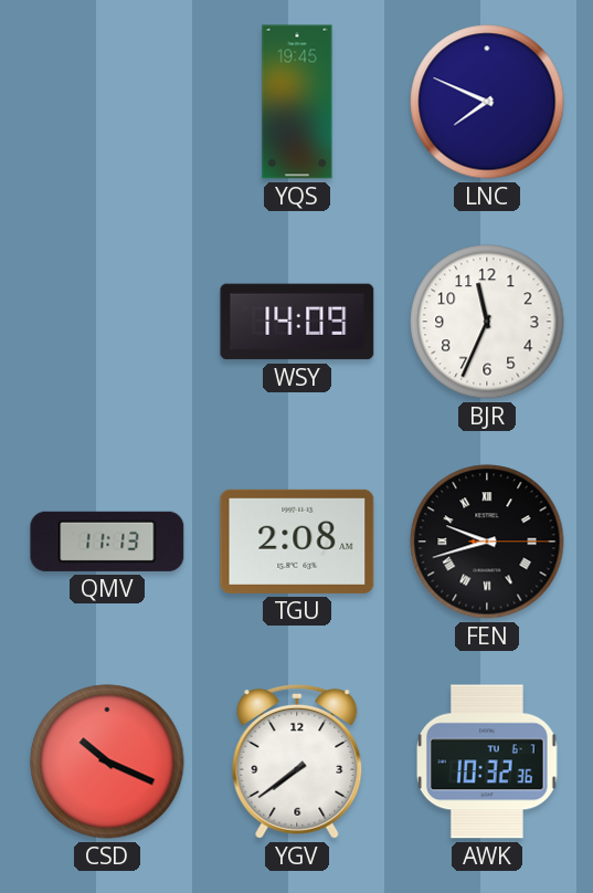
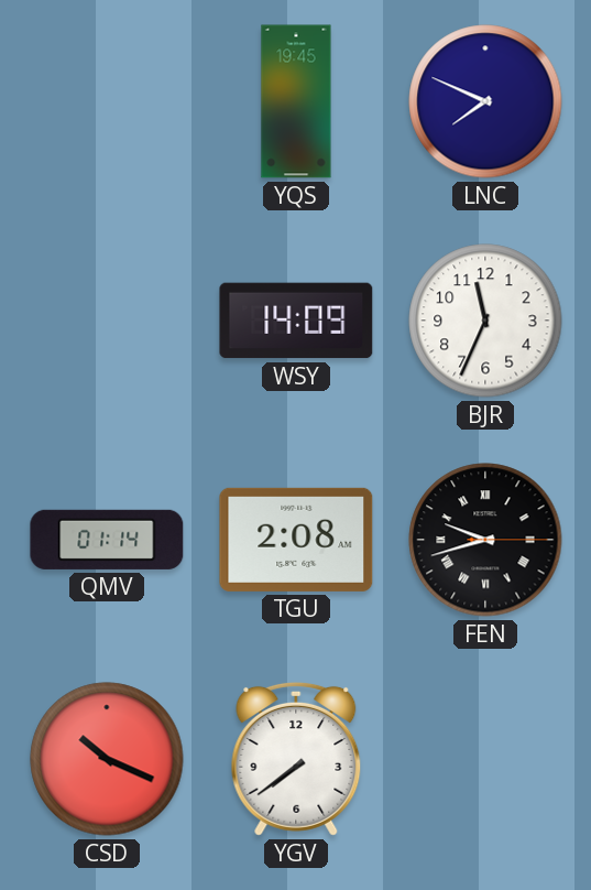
QMV: 11:13 -> 01:14 (107, 540)
AWK: 10:32 -> none (488, 761)
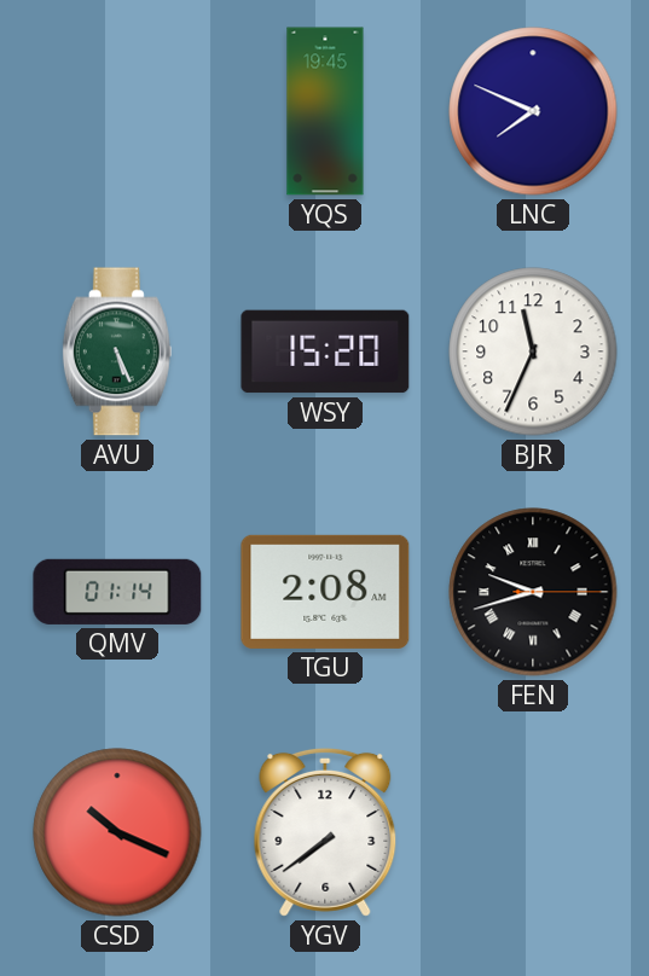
AVU: none -> 5:26 (117, 352)
WSY: 14:09 -> 15:20 (325, 352)
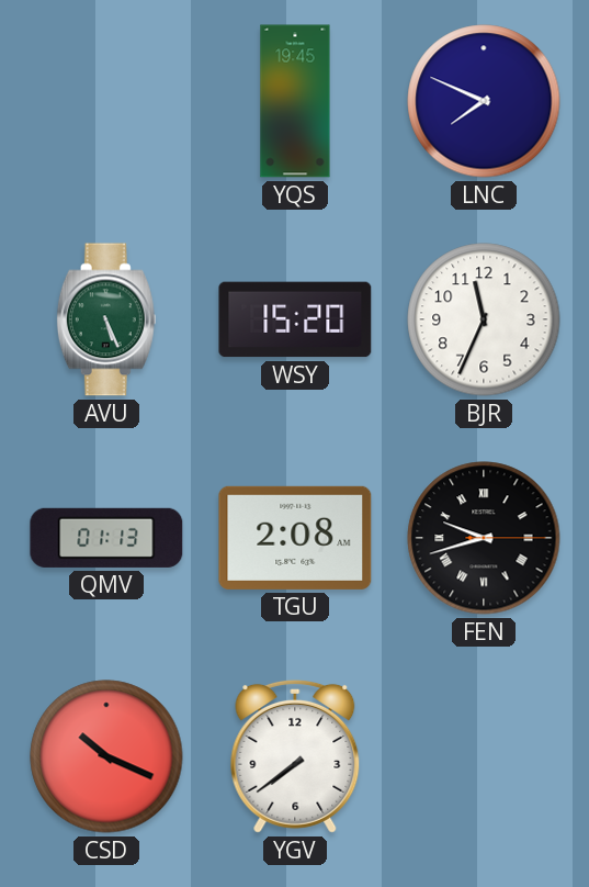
QMV: 01:14 -> 01:13 (106, 538)
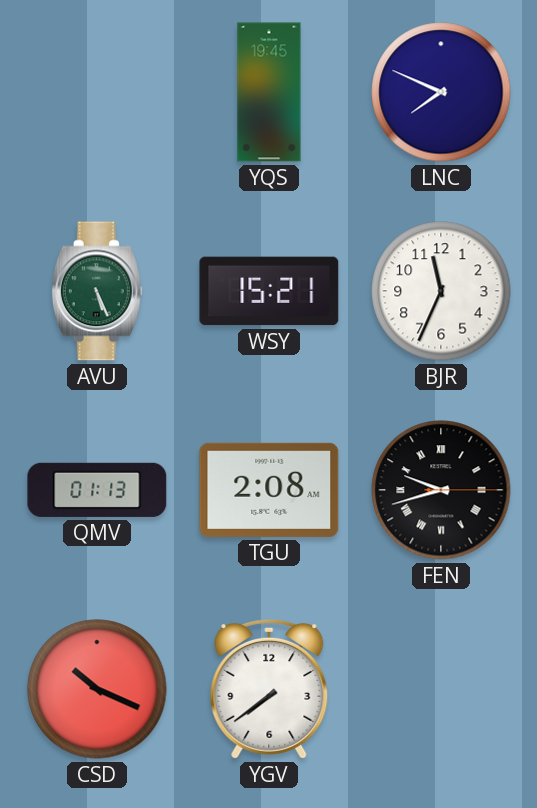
WSY: 15:20 -> 15:21 (269, 291)
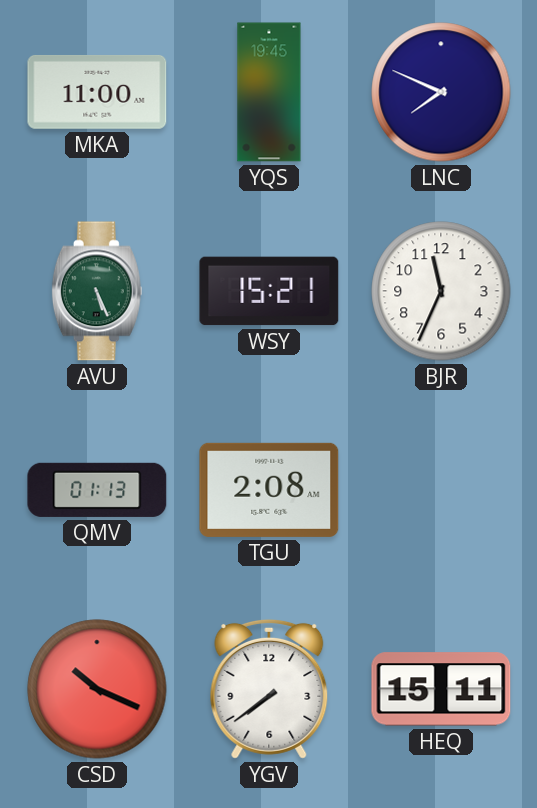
MKA: none -> 11:00 (97, 92)
FEN: 9:42 -> none (441, 490)
HEQ: none -> 15:11 (441, 689)
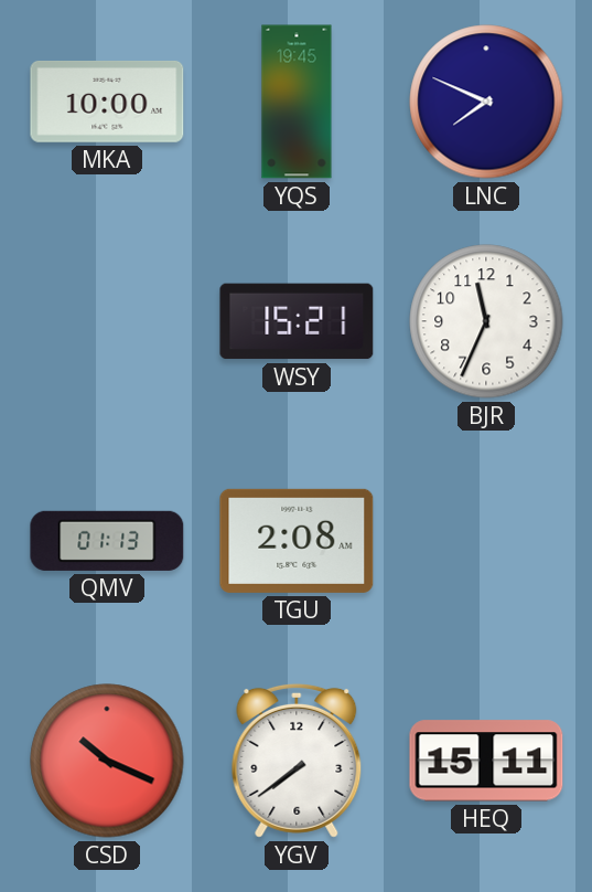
MKA: 11:00 -> 10:00 (107, 102)
AVU: 5:26 -> none (97, 291)
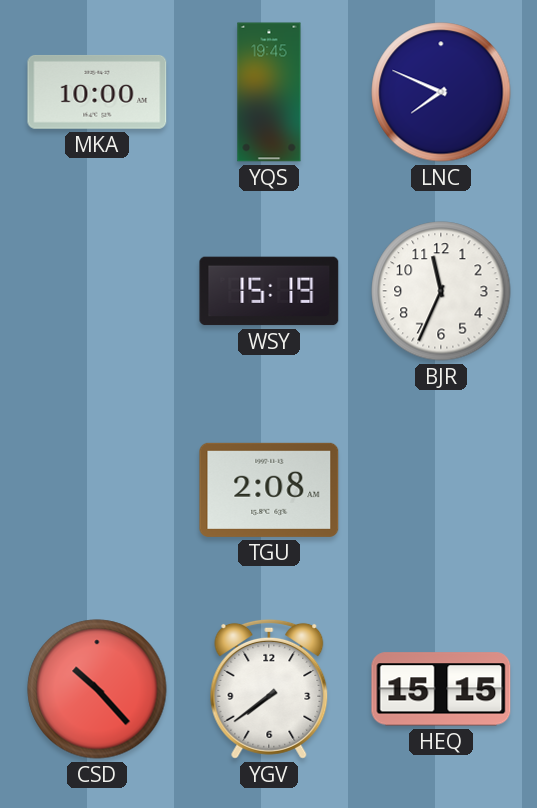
WSY: 15:21 -> 15:19 (269, 291)
QMV: 01:13 -> none (107, 541)
CSD: 10:19 -> 10:23 (97, 689)
HEQ: 15:11 -> 15:15 (441, 689)
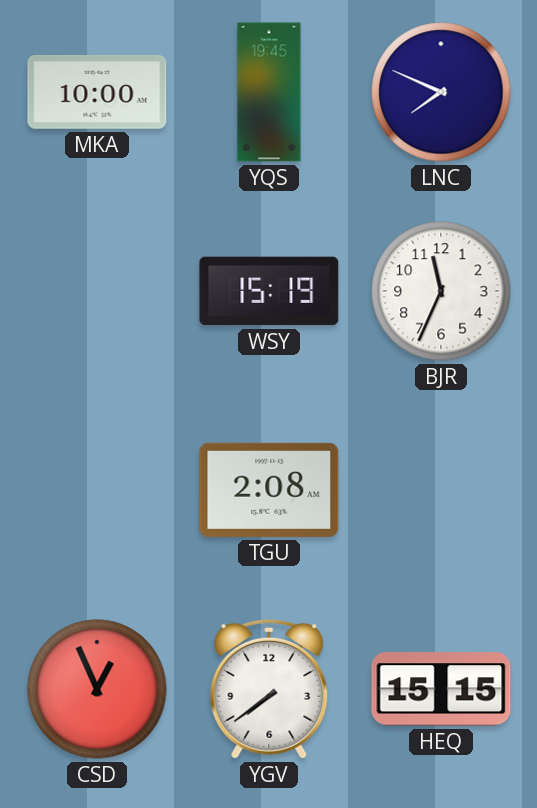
CSD: 10:23 -> 12:56 (97, 689)
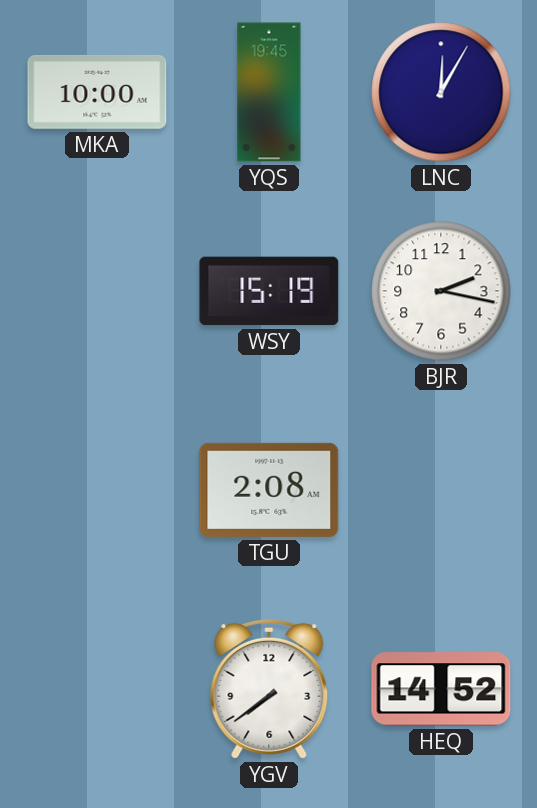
LNC: 7:49 -> 12:05 (441, 92)
BJR: 11:34 -> 2:17 (441, 291)
CSD: 12:56 -> none (97, 689)
HEQ: 15:15 -> 14:52 (441, 689)
